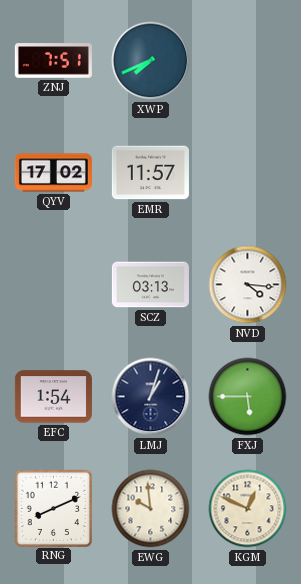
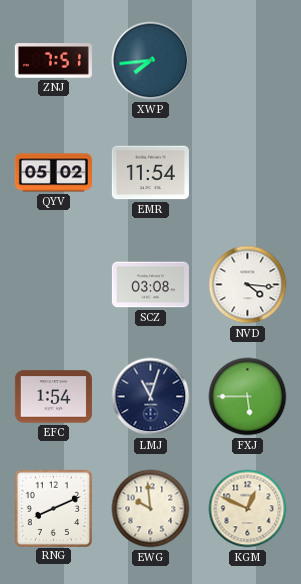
XWP: 7:41 -> 7:44 (151, 61)
QYV: 17:02 -> 05:02 (53, 173)
EMR: 11:57 -> 11:54 (150, 173)
SCZ: 03:13 -> 03:08 (150, 285)
LMJ: 1:03 -> 11:03 (151, 397)
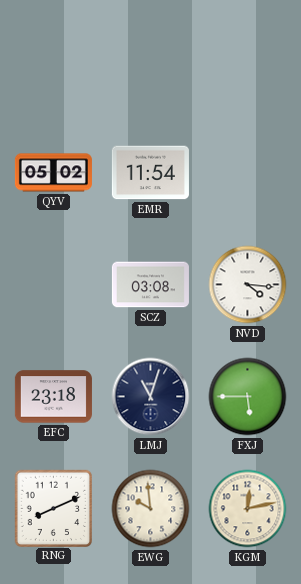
ZNJ: 7:51 -> none (53, 61)
XWP: 7:44 -> none (151, 61)
EFC: 1:54 -> 23:18 (53, 397)
KGM: 12:49 -> 12:13 (248, 509)
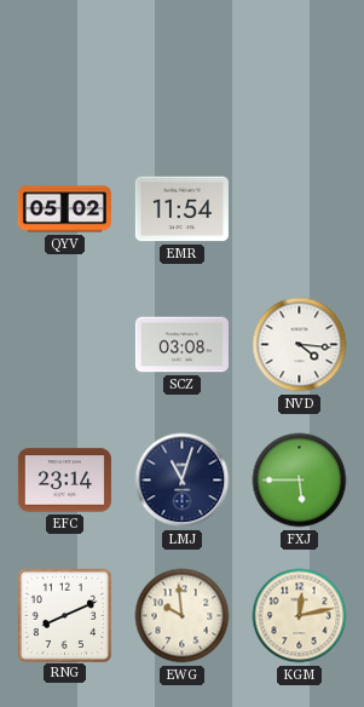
EFC: 23:18 -> 23:14 (64, 481)
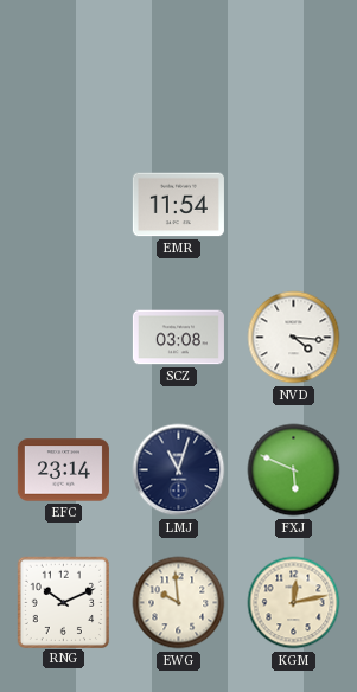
QYV: 05:02 -> none (64, 209)
FXJ: 5:45 -> 5:49 (294, 470)
RNG: 8:11 -> 10:11 (63, 602)
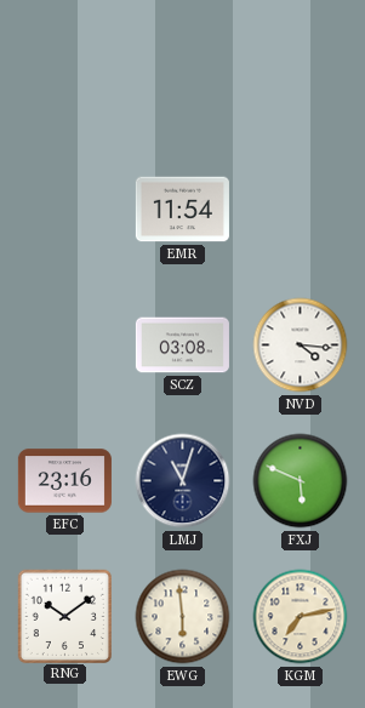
EFC: 23:14 -> 23:16 (64, 481)
RNG: 10:11 -> 10:09 (64, 616)
EWG: 9:59 -> 5:59 (183, 617)
KGM: 12:13 -> 7:13 (301, 617)
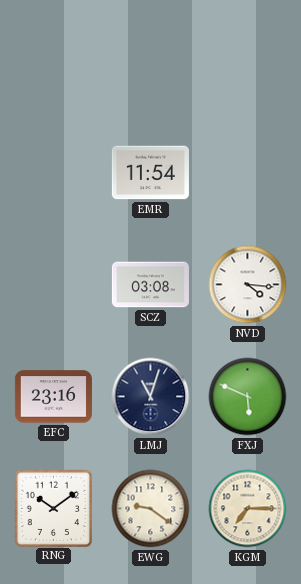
EWG: 5:59 -> 9:21 (151, 509)
KGM: 7:13 -> 7:15 (248, 509)
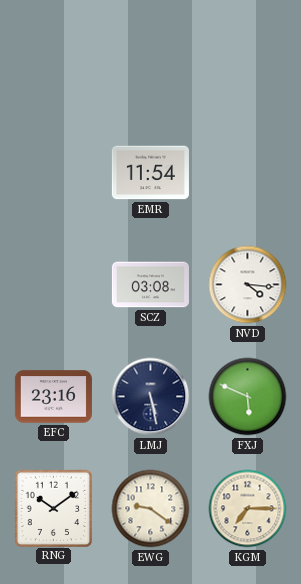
LMJ: 11:03 -> 5:28 (151, 397)
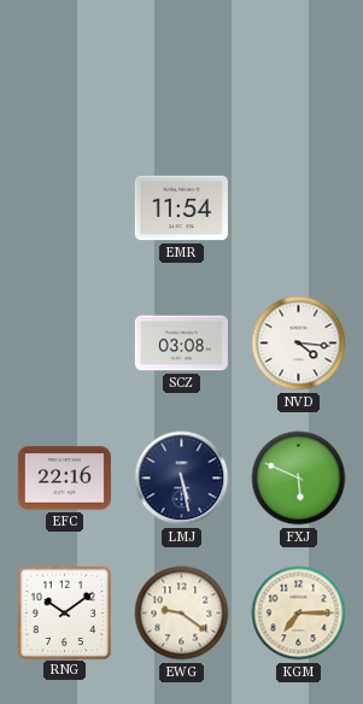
EFC: 23:16 -> 22:16 (64, 479)
